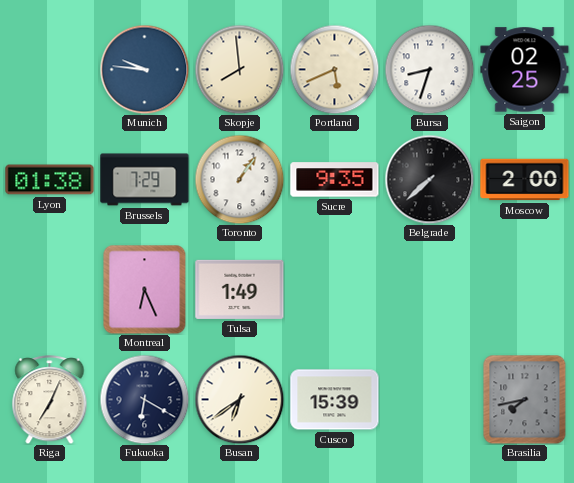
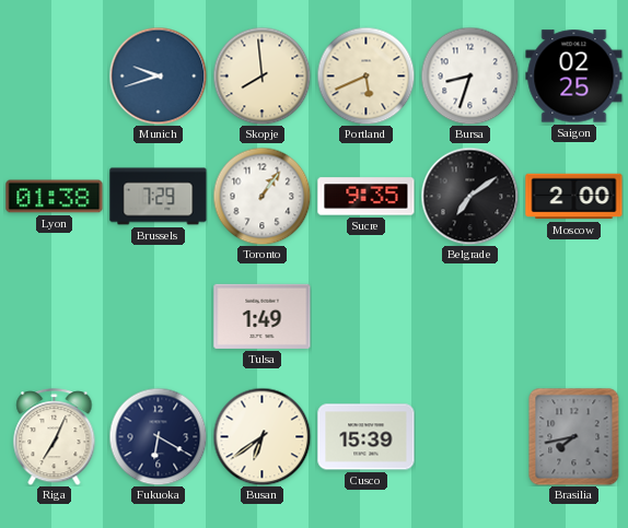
Munich: 9:46 -> 9:42 (158, 75)
Belgrade: 7:38 -> 7:09 (469, 196)
Montreal: 6:26 -> none (145, 289)
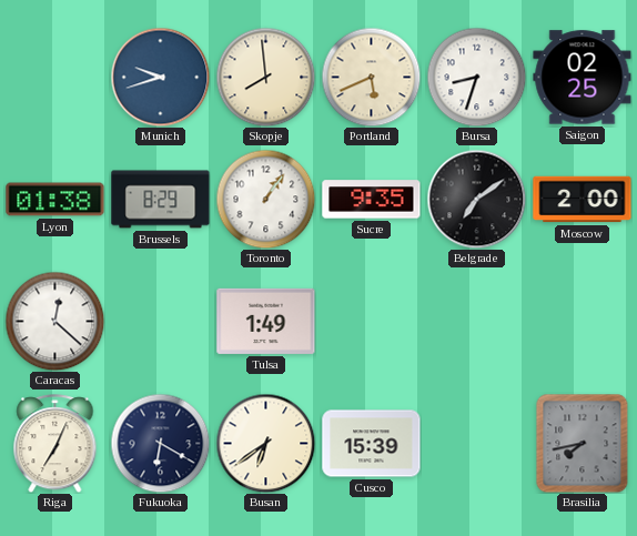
Brussels: 7:29 -> 8:29 (161, 200)
Caracas: none -> 12:22 (54, 321)
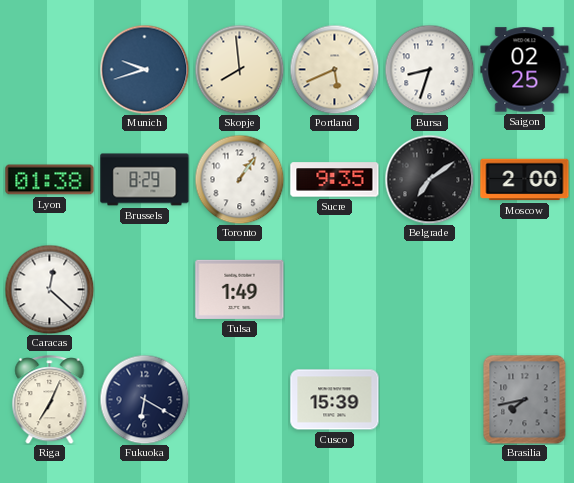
Busan: 6:39 -> none (265, 443)
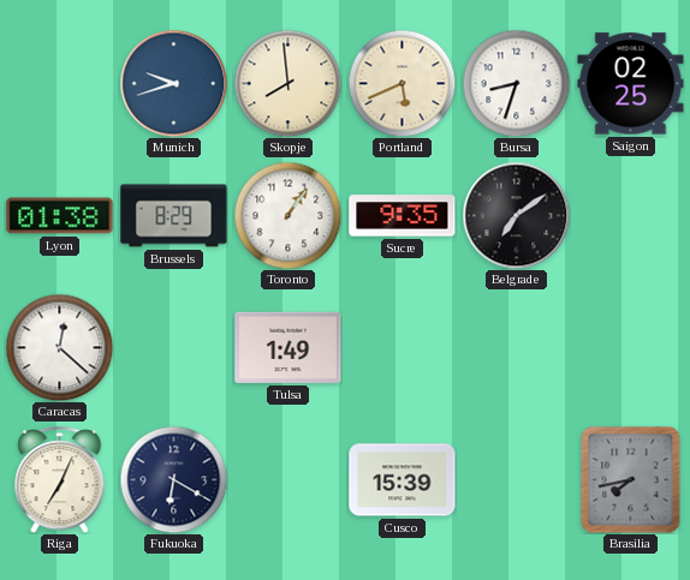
Moscow: 2:00 -> none (525, 180)
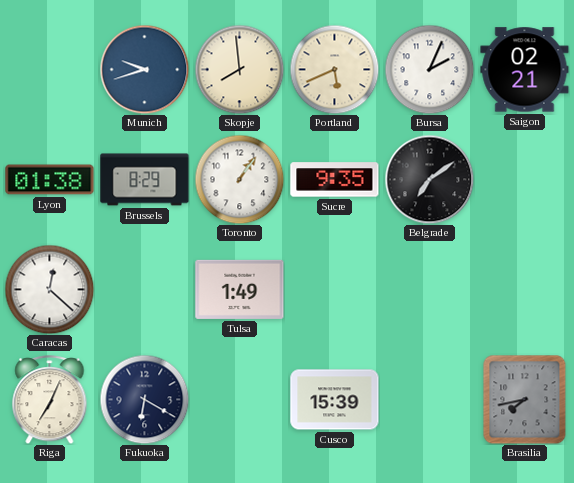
Bursa: 8:33 -> 2:04 (429, 69)
Saigon: 02:25 -> 02:21 (525, 70)
